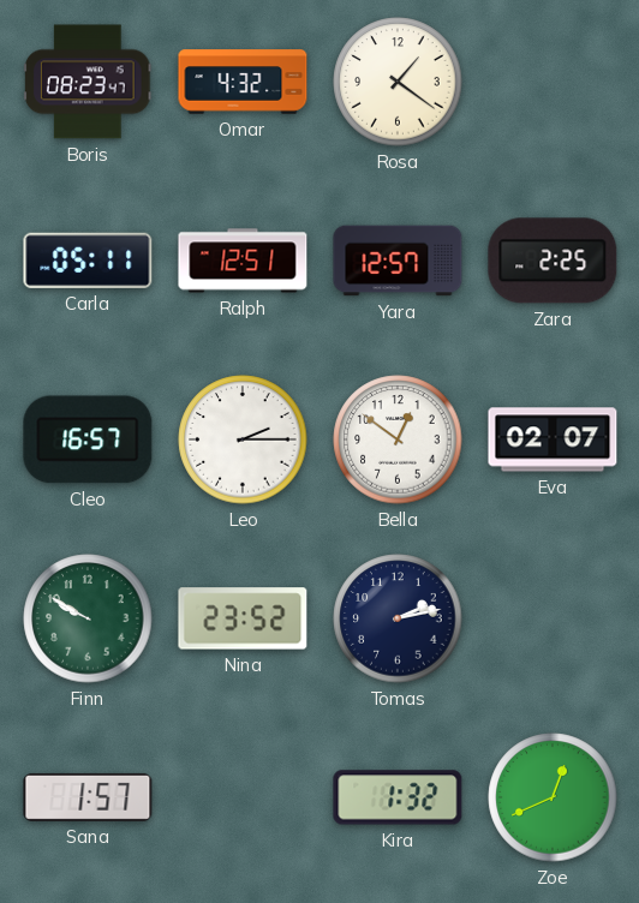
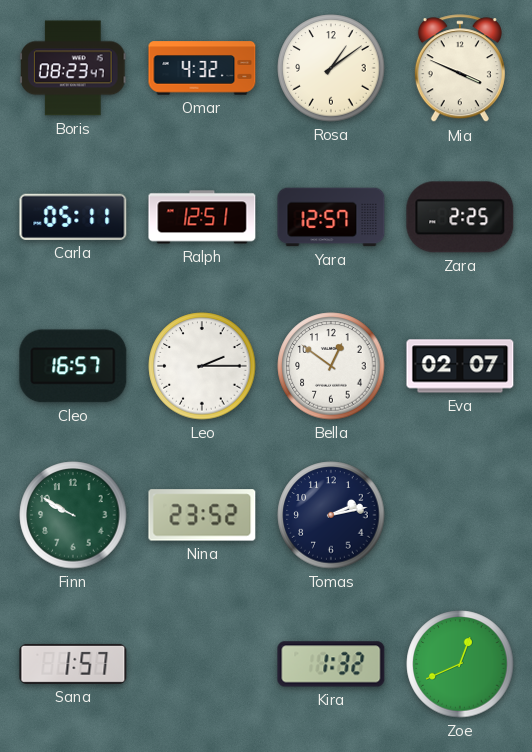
Rosa: 1:21 -> 1:09 (331, 68)
Mia: none -> 3:49 (460, 69)
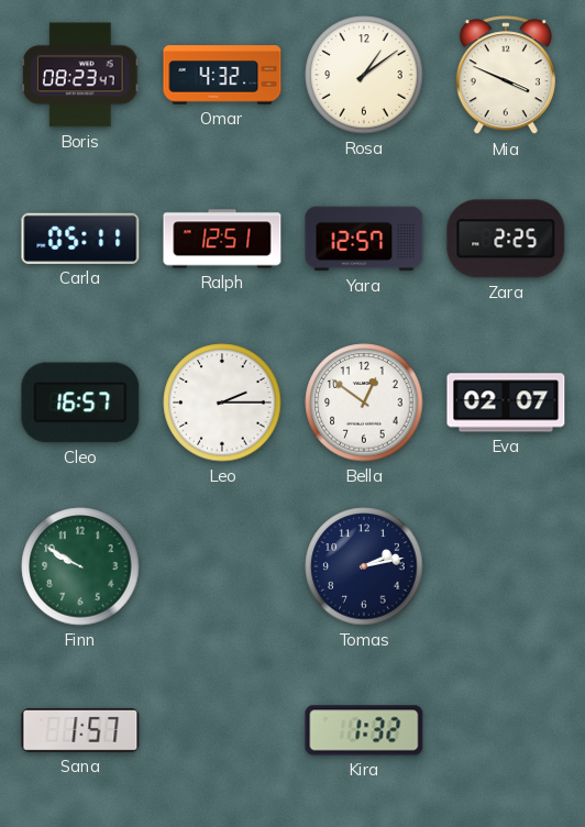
Nina: 23:52 -> none (202, 515)
Zoe: 12:41 -> none (460, 664)
